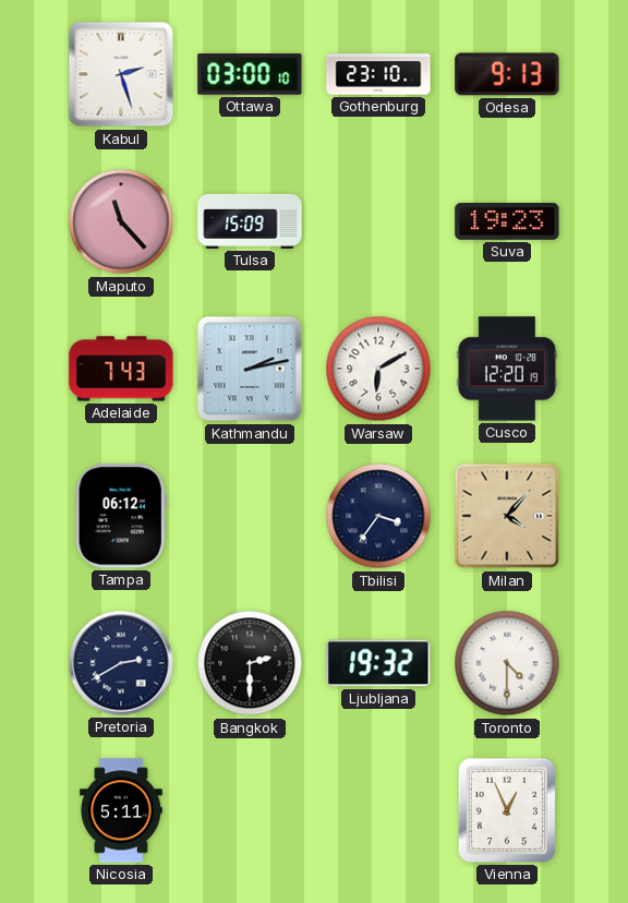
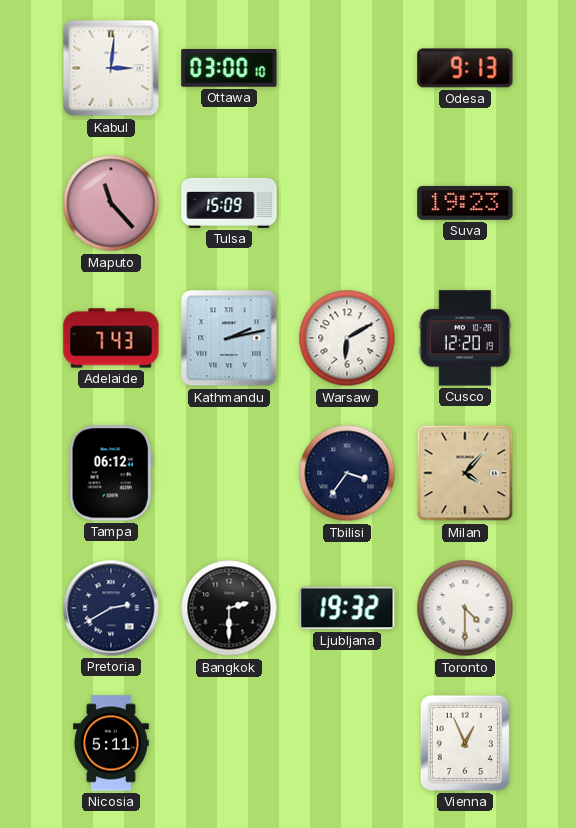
Kabul: 2:27 -> 3:01 (111, 68)
Gothenburg: 23:10 -> none (378, 74)
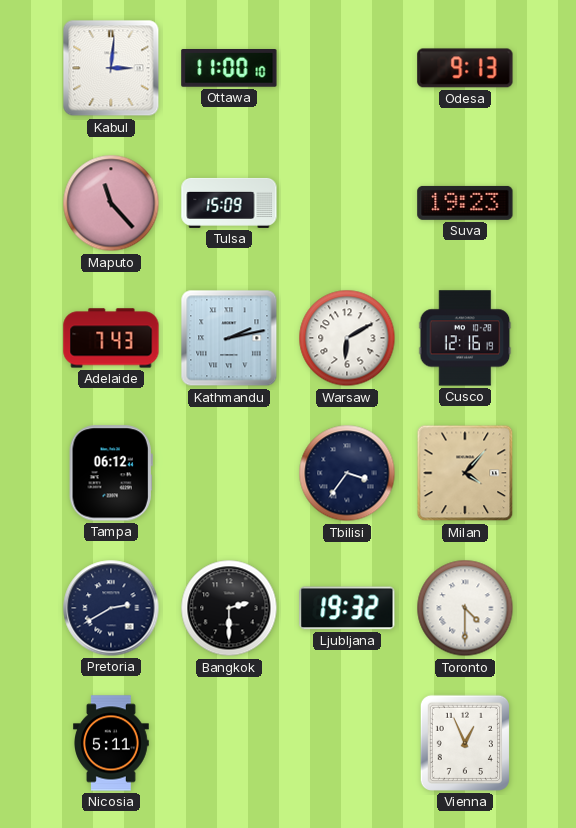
Ottawa: 03:00 -> 11:00 (229, 69)
Cusco: 12:20 -> 12:16 (465, 338)
